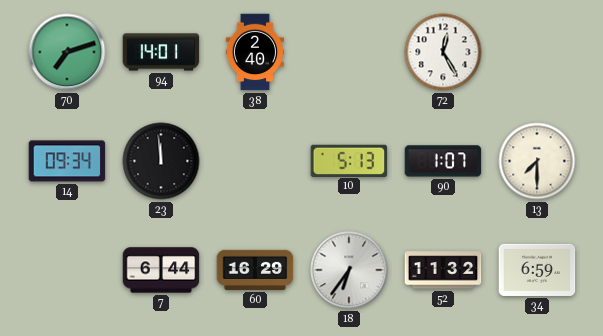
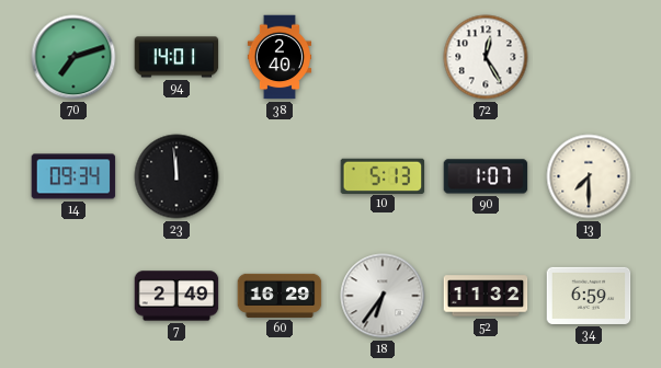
7: 6:44 -> 2:49 (176, 296)
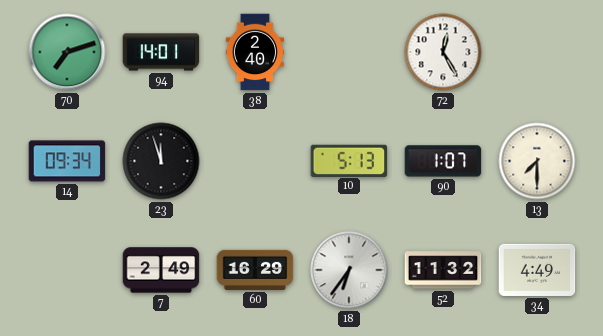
23: 11:59 -> 11:57 (161, 161)
34: 6:59 -> 4:49 (537, 270)
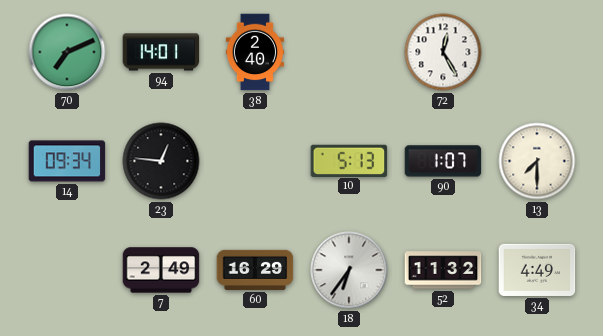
70: 7:12 -> 7:11 (67, 52)
23: 11:57 -> 12:46 (161, 161)
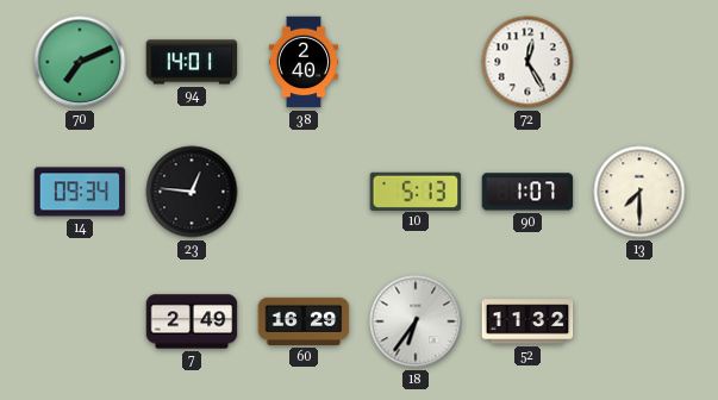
34: 4:49 -> none (537, 270)
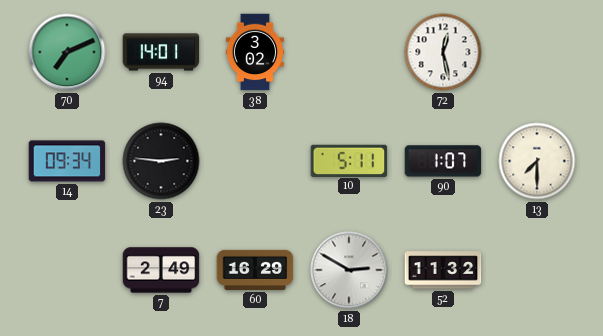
38: 2:40 -> 3:02 (255, 52)
72: 12:25 -> 12:28 (443, 52)
23: 12:46 -> 2:46 (161, 161)
10: 5:13 -> 5:11 (349, 160)
18: 6:36 -> 2:50 (349, 270)
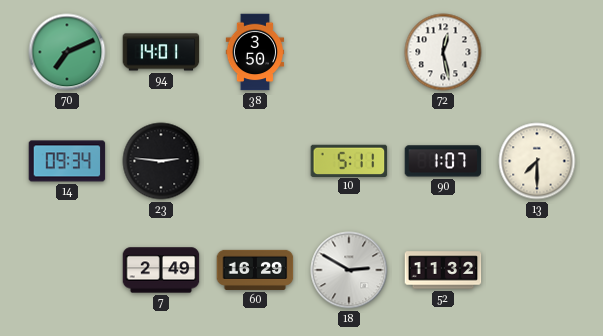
38: 3:02 -> 3:50 (255, 52)
